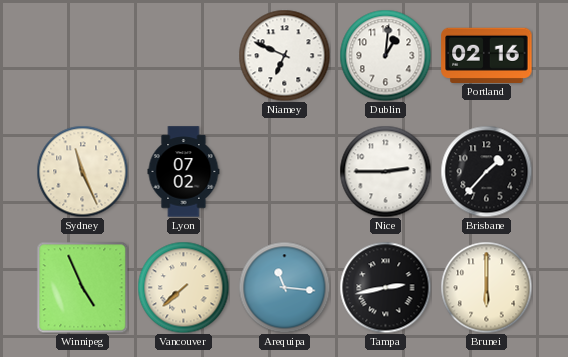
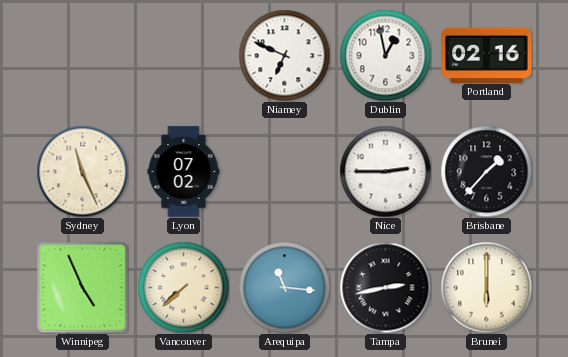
Dublin: 1:01 -> 12:58 (385, 55)
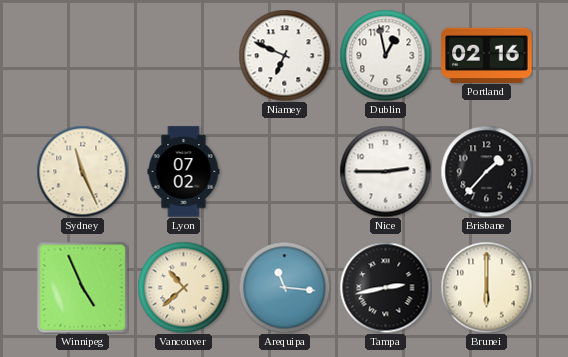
Vancouver: 7:38 -> 10:38 (183, 287)
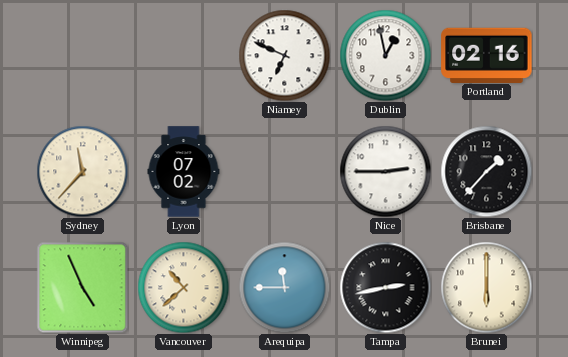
Sydney: 11:26 -> 11:37 (82, 171)
Arequipa: 11:16 -> 11:45 (284, 287)
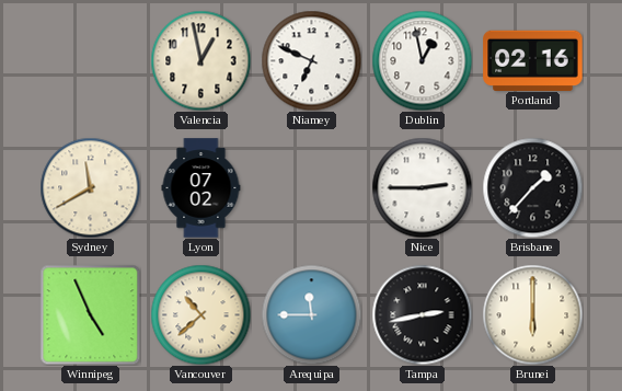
Valencia: none -> 12:58 (200, 60)
Sydney: 11:37 -> 11:40 (90, 187)
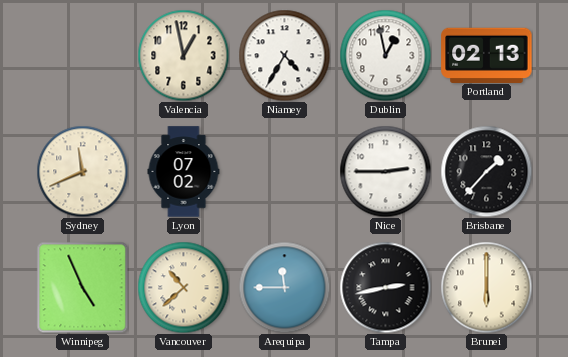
Niamey: 6:49 -> 4:35 (284, 55)
Portland: 02:16 -> 02:13 (487, 55)
Sydney: 11:40 -> 11:41 (82, 171)
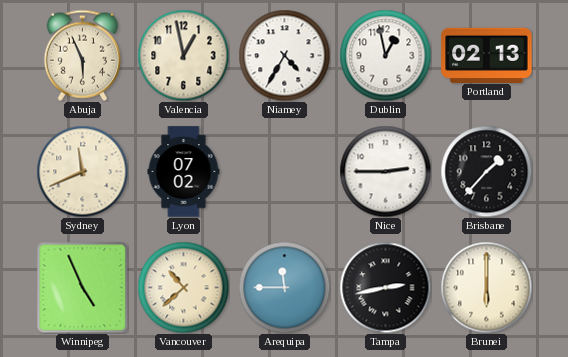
Abuja: none -> 5:56 (82, 55)
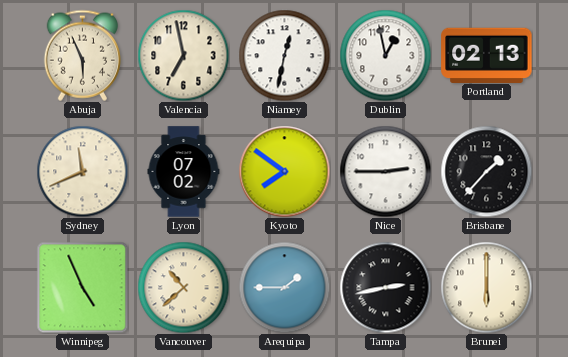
Valencia: 12:58 -> 6:58 (183, 55)
Niamey: 4:35 -> 12:32 (284, 55)
Kyoto: none -> 7:51 (284, 171)
Arequipa: 11:45 -> 1:45 (284, 287)
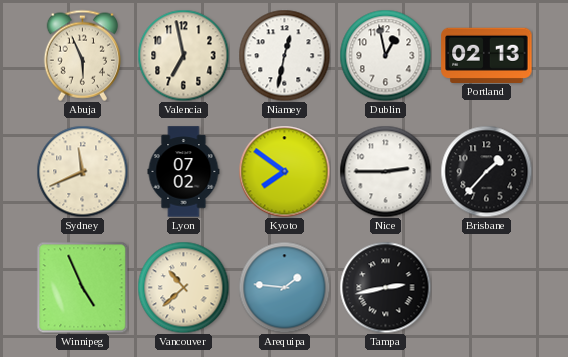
Arequipa: 1:45 -> 1:46 (284, 287)
Brunei: 6:00 -> none (486, 287)
